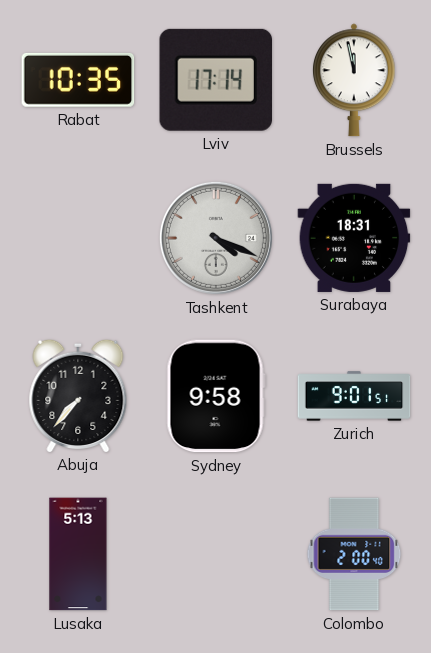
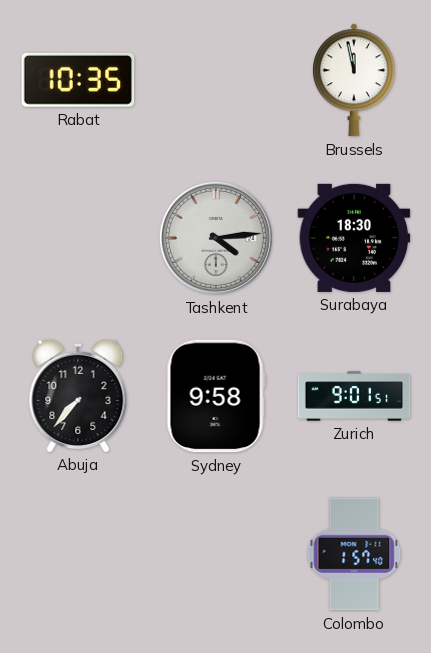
Lviv: 17:14 -> none (215, 80)
Tashkent: 4:19 -> 4:14 (216, 238)
Surabaya: 18:31 -> 18:30 (354, 238)
Lusaka: 5:13 -> none (78, 554)
Colombo: 2:00 -> 1:57 (354, 554)
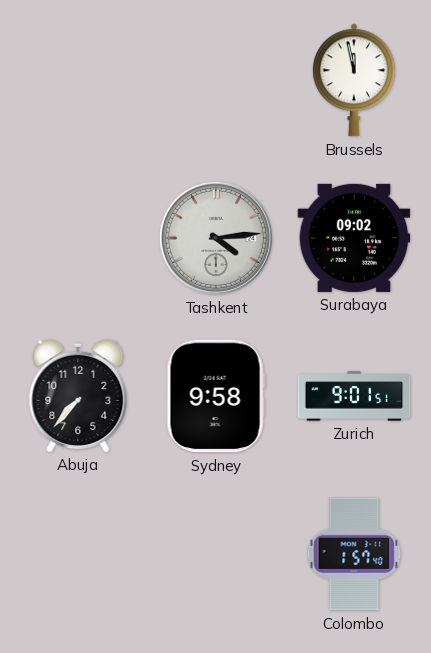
Rabat: 10:35 -> none (78, 80)
Surabaya: 18:30 -> 09:02 (354, 238)
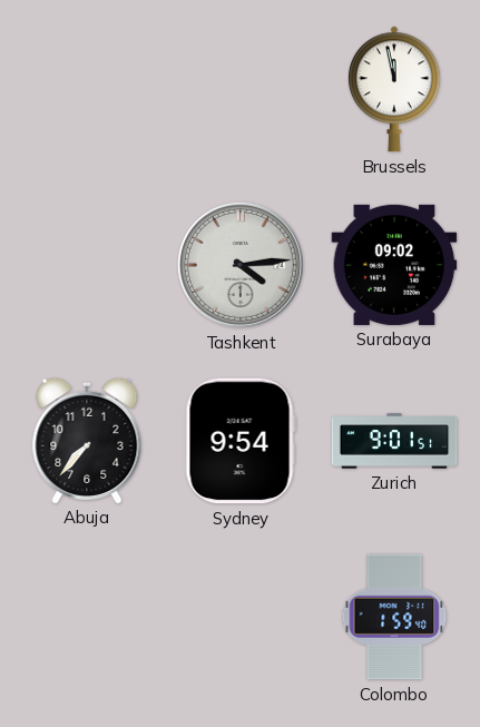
Sydney: 9:58 -> 9:54 (241, 441)
Colombo: 1:57 -> 1:59 (394, 617)
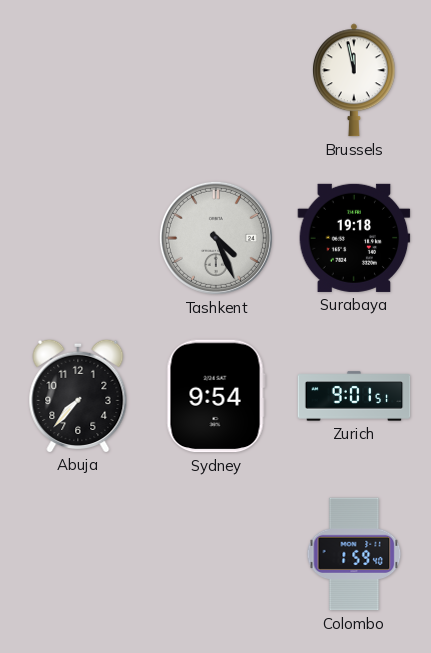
Tashkent: 4:14 -> 4:26 (216, 238)
Surabaya: 09:02 -> 19:18 (354, 238)
